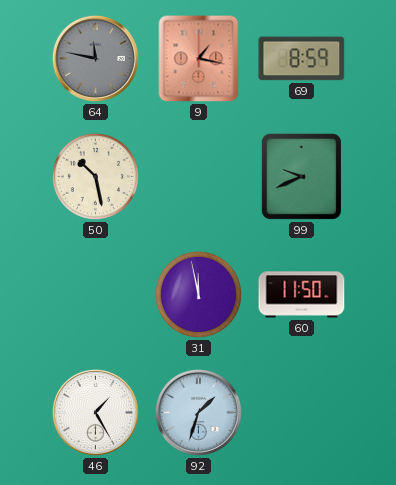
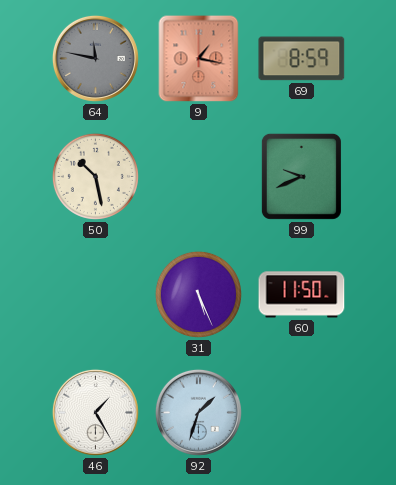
31: 11:58 -> 5:26 (198, 294)
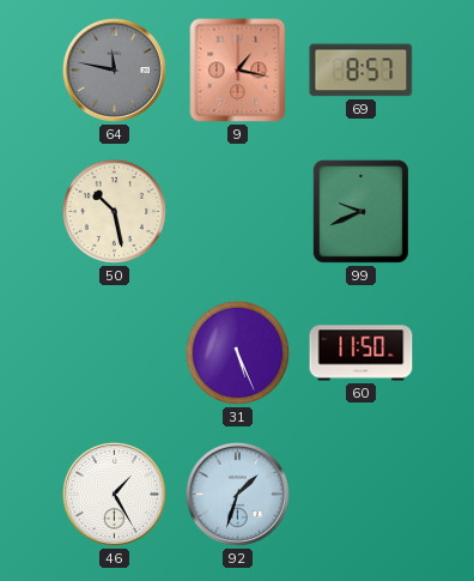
69: 8:59 -> 8:57 (361, 71)
